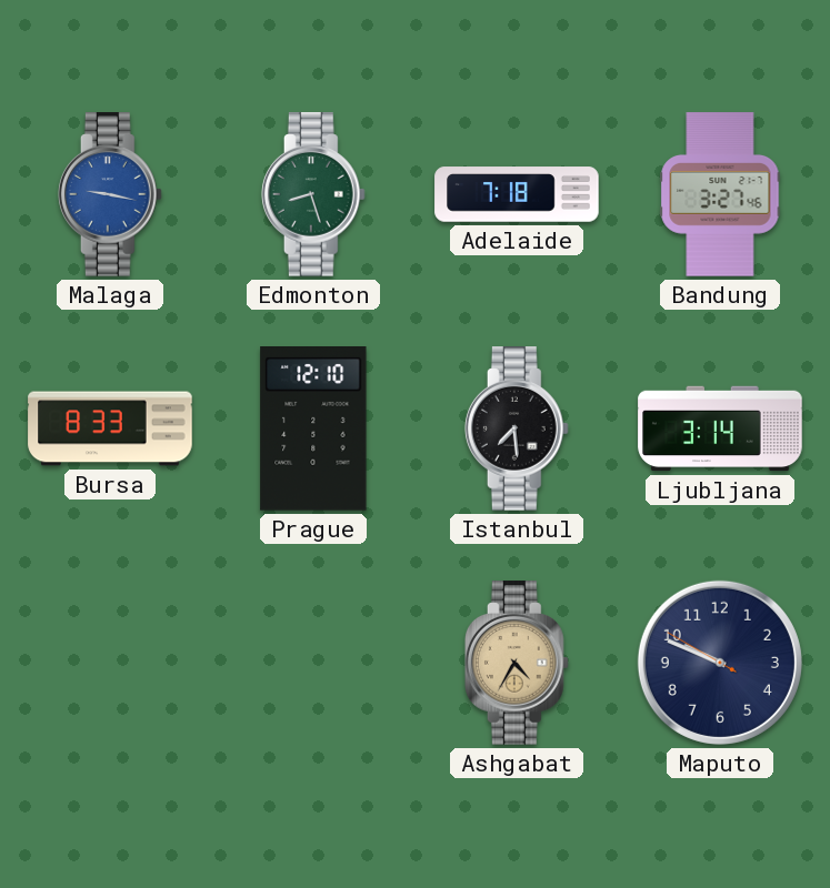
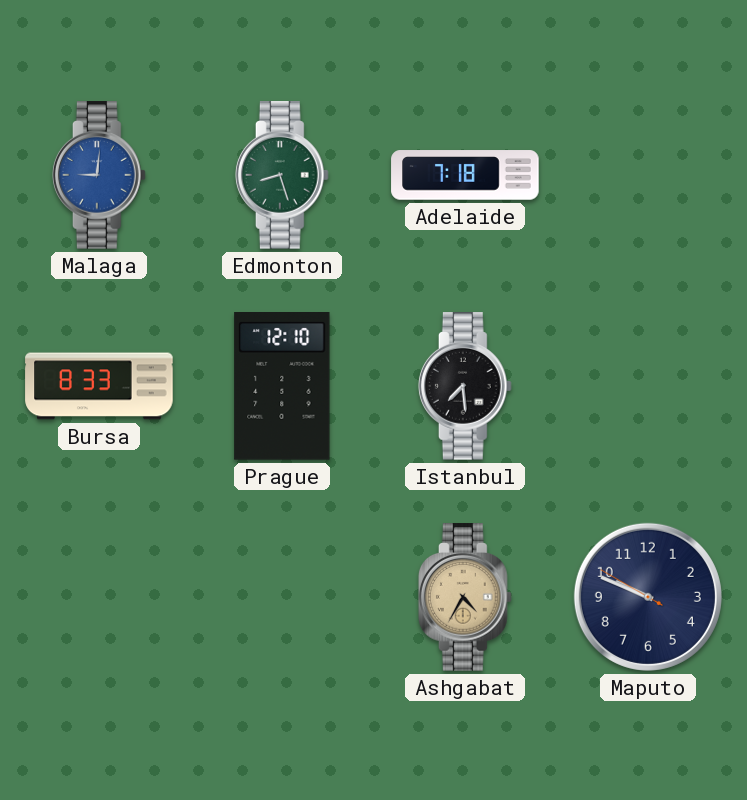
Malaga: 9:17 -> 9:01 (99, 175)
Bandung: 3:27 -> none (720, 194)
Ljubljana: 3:14 -> none (720, 428)
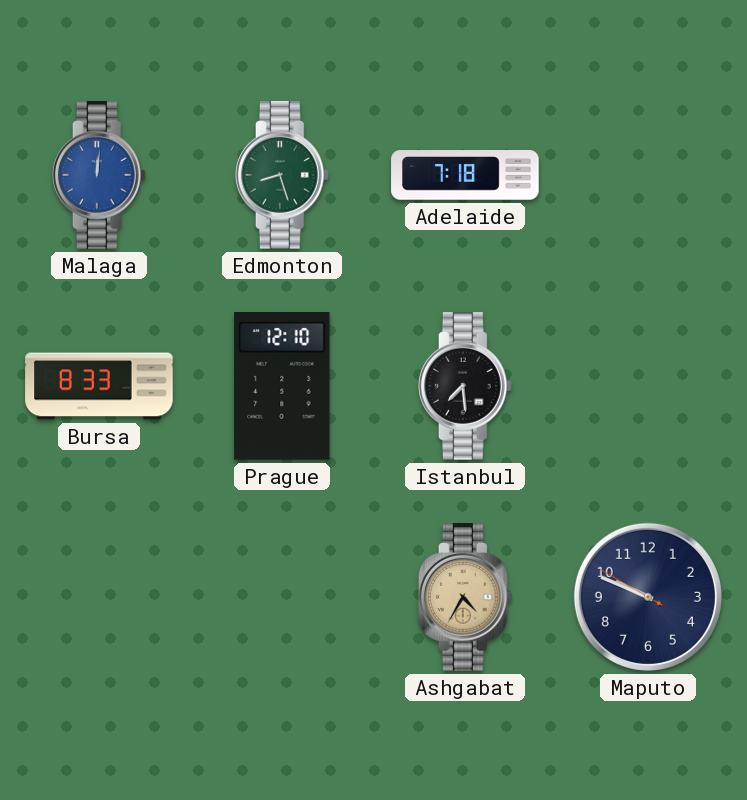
Malaga: 9:01 -> 12:01 (99, 175)
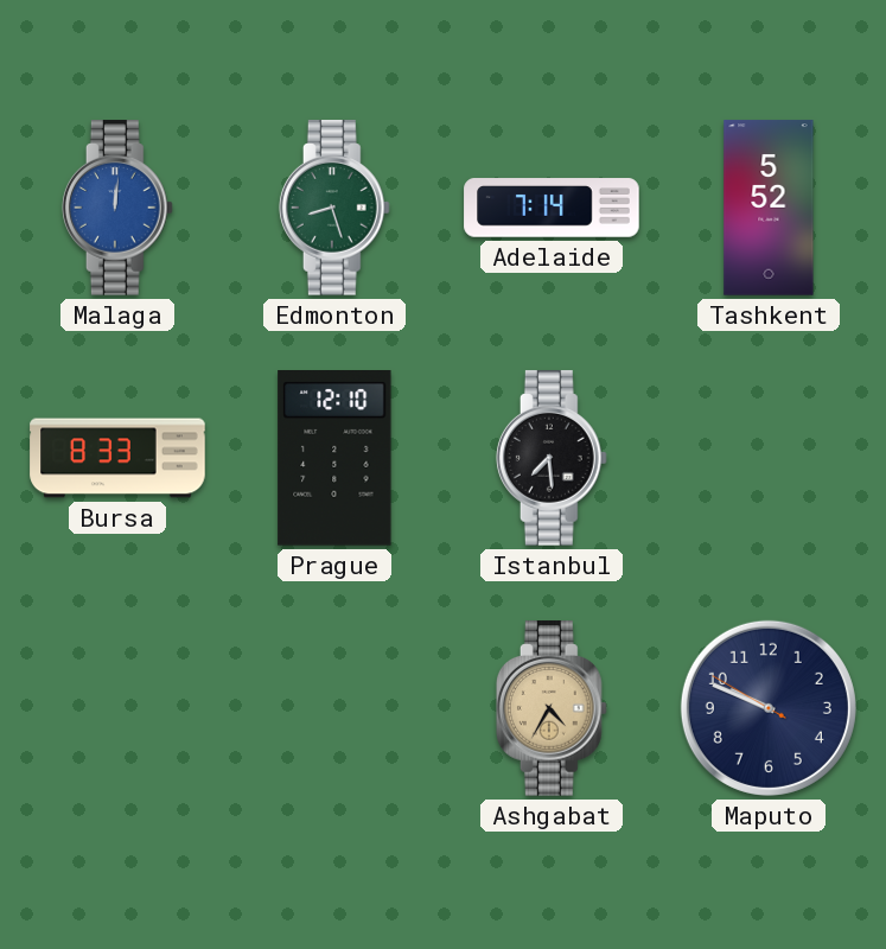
Adelaide: 7:18 -> 7:14 (552, 208)
Tashkent: none -> 5:52 (769, 208)
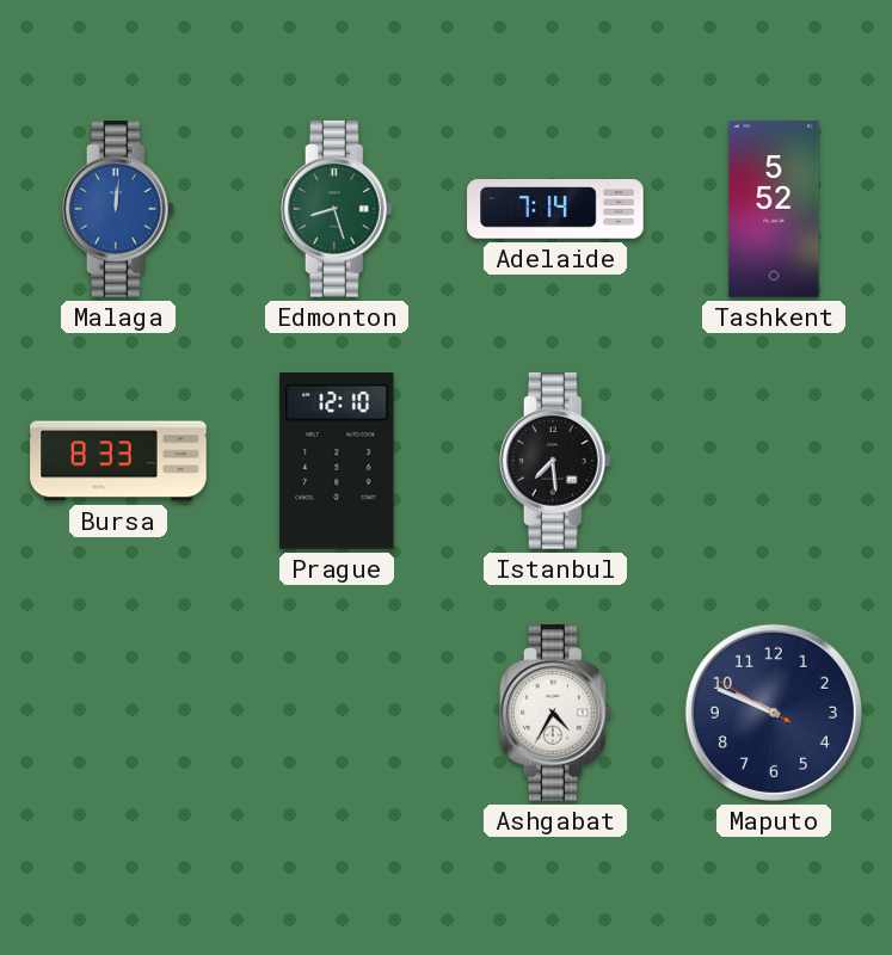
Ashgabat dial: champagne -> white (555, 713)
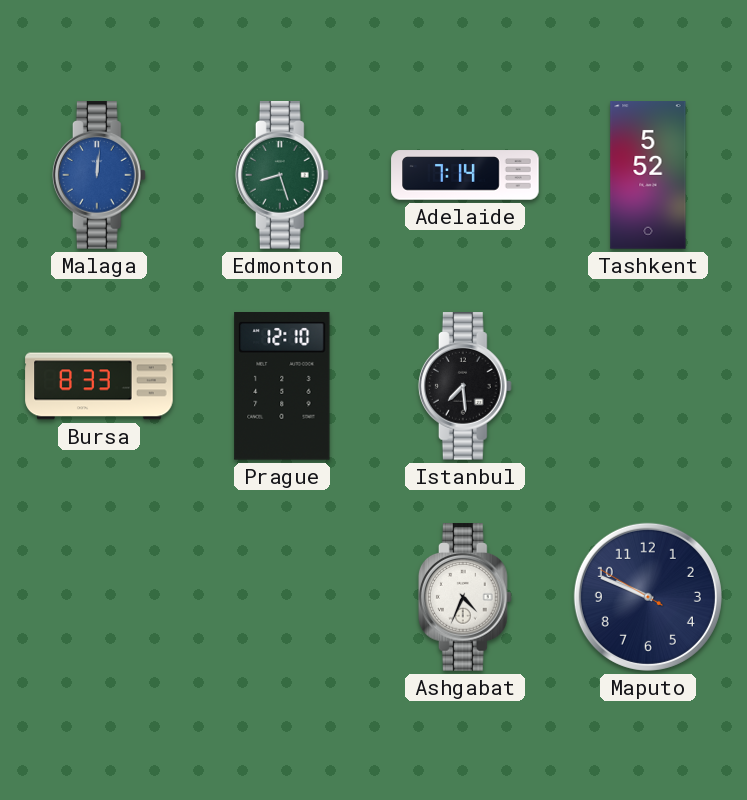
Ashgabat: 4:35 -> 4:34 (465, 597)
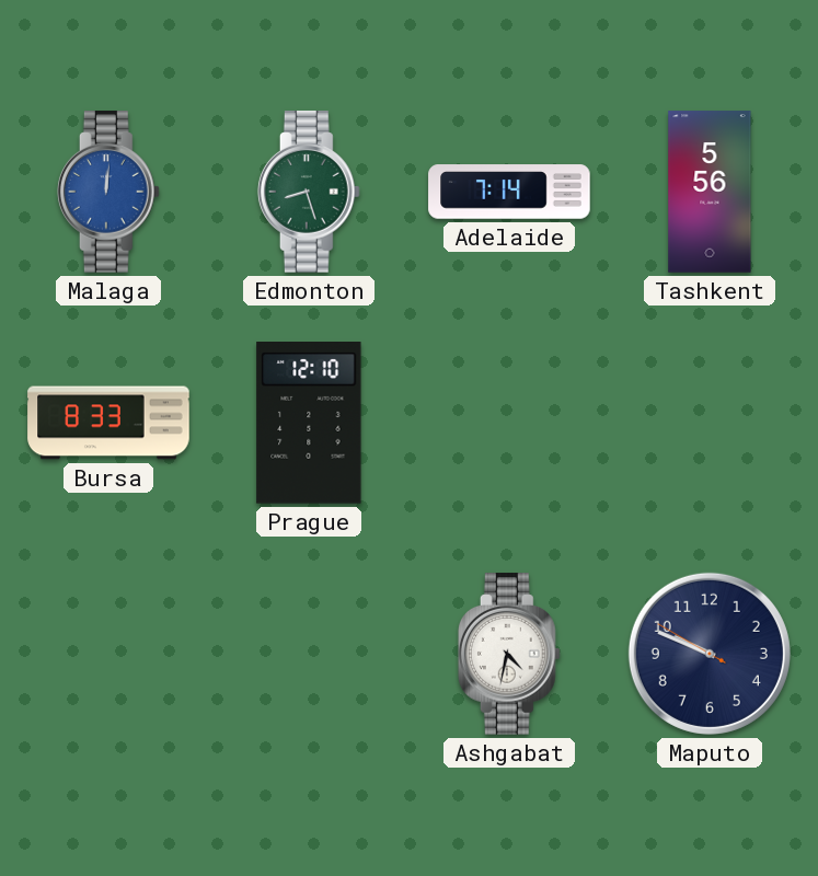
Tashkent: 5:52 -> 5:56 (710, 192)
Istanbul: 7:29 -> none (465, 386)
Ashgabat: 4:34 -> 4:32 (509, 654)
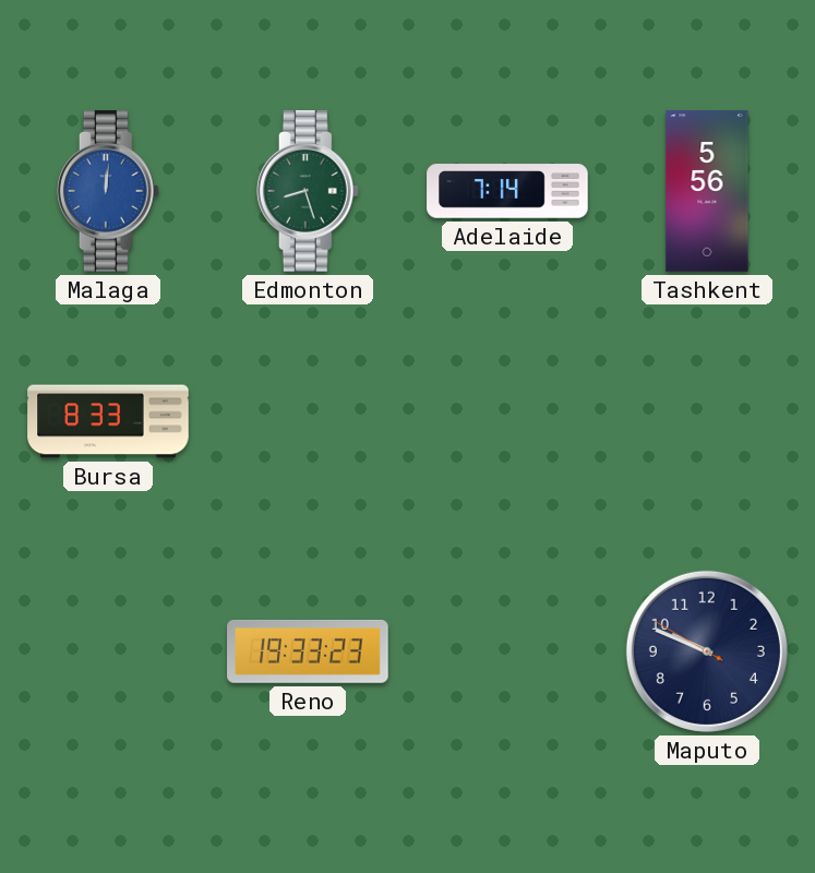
Prague: 12:10 -> none (309, 424)
Reno: none -> 19:33 (308, 651)
Ashgabat: 4:32 -> none (509, 654)
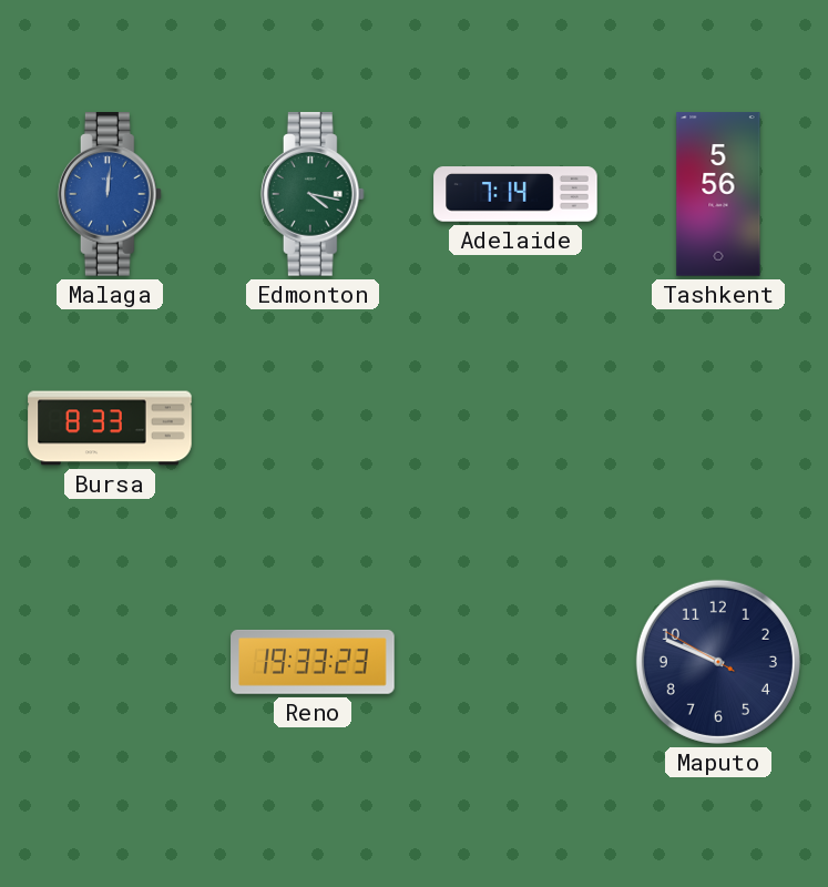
Edmonton: 8:27 -> 4:17 (313, 194)
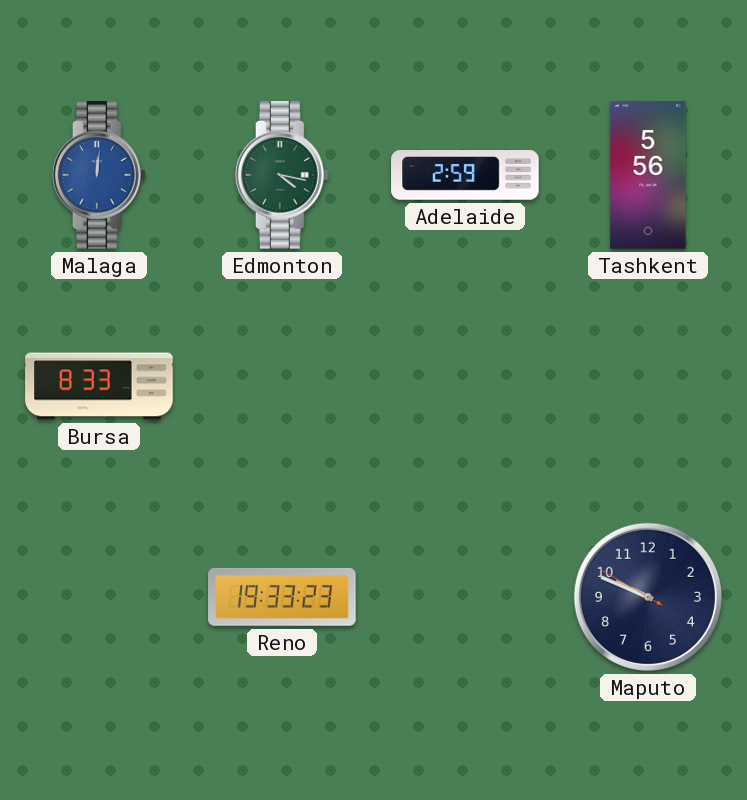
Adelaide: 7:14 -> 2:59 (465, 175)
